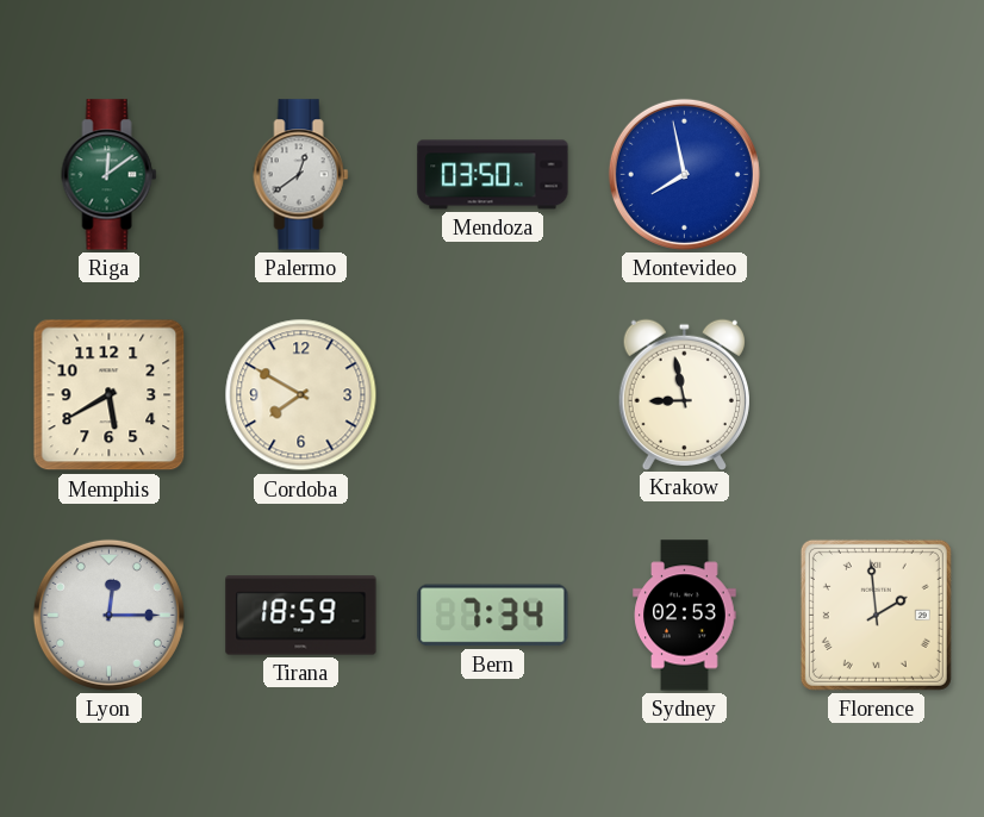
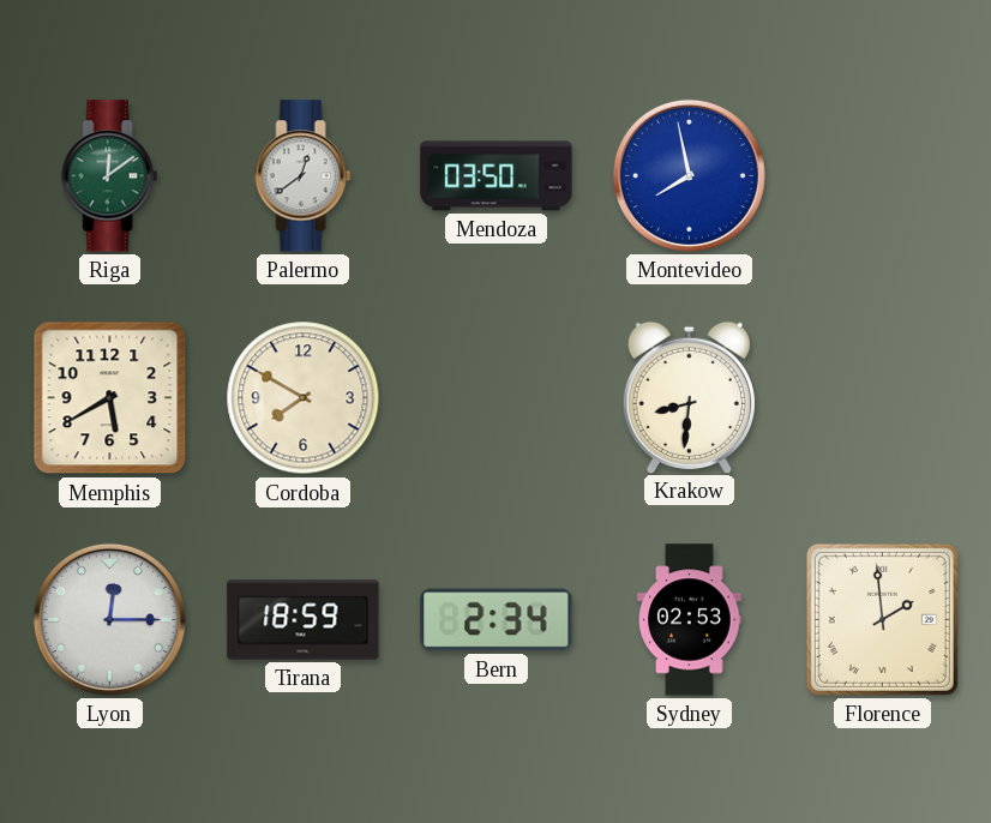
Krakow: 8:58 -> 8:31 (689, 397)
Bern: 7:34 -> 2:34 (497, 620)
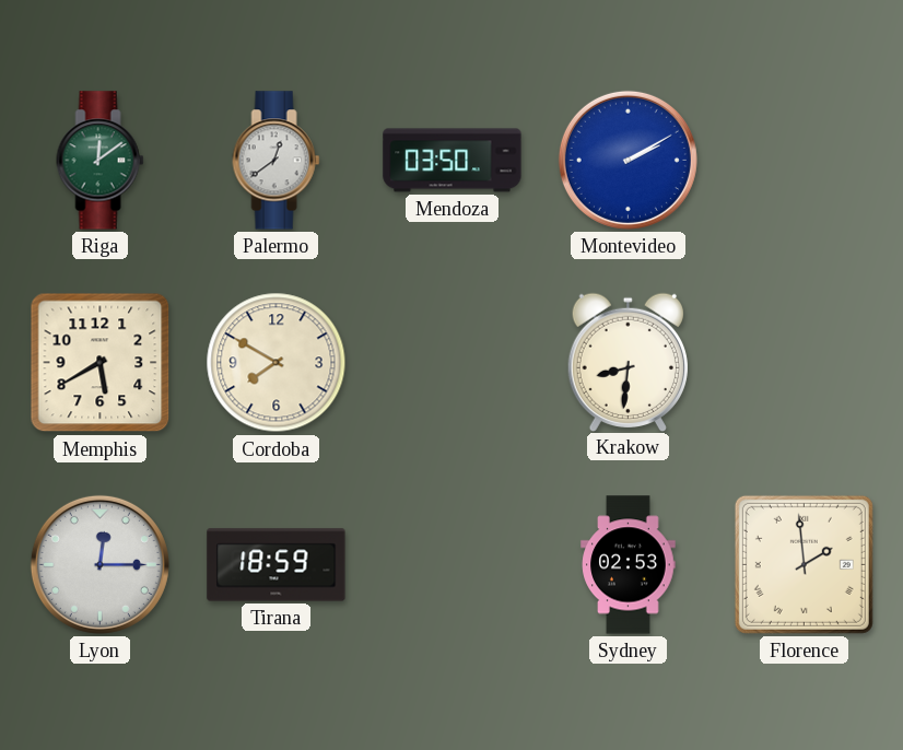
Montevideo: 7:58 -> 2:10 (628, 160)
Bern: 2:34 -> none (497, 620)
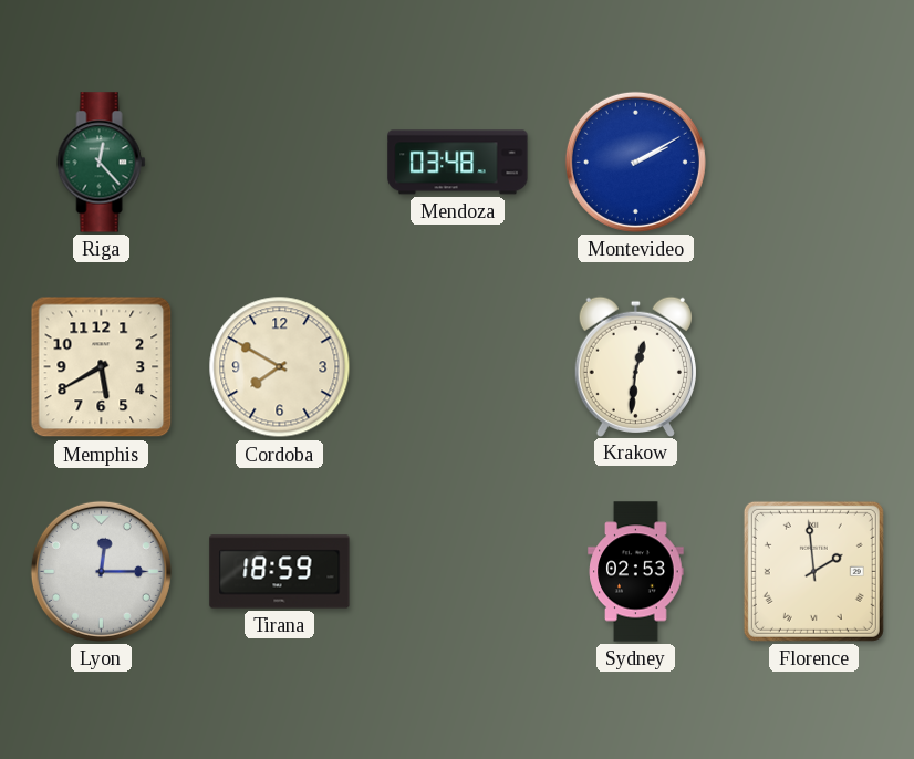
Riga: 12:09 -> 12:23 (102, 163)
Palermo: 12:39 -> none (277, 161)
Mendoza: 03:50 -> 03:48 (458, 163)
Krakow: 8:31 -> 12:31 (635, 366)
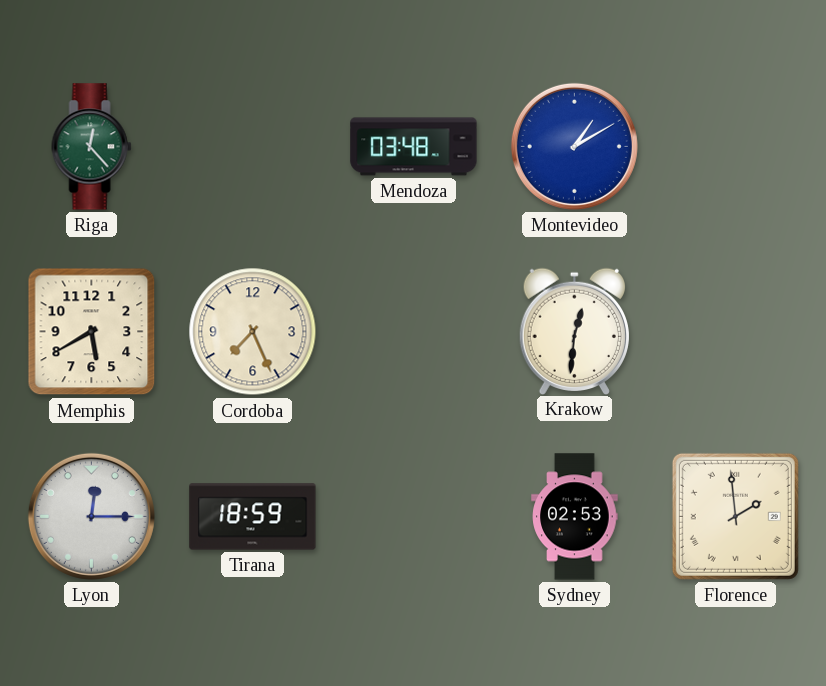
Montevideo: 2:10 -> 1:10 (574, 146)
Cordoba: 7:50 -> 7:26 (253, 332)
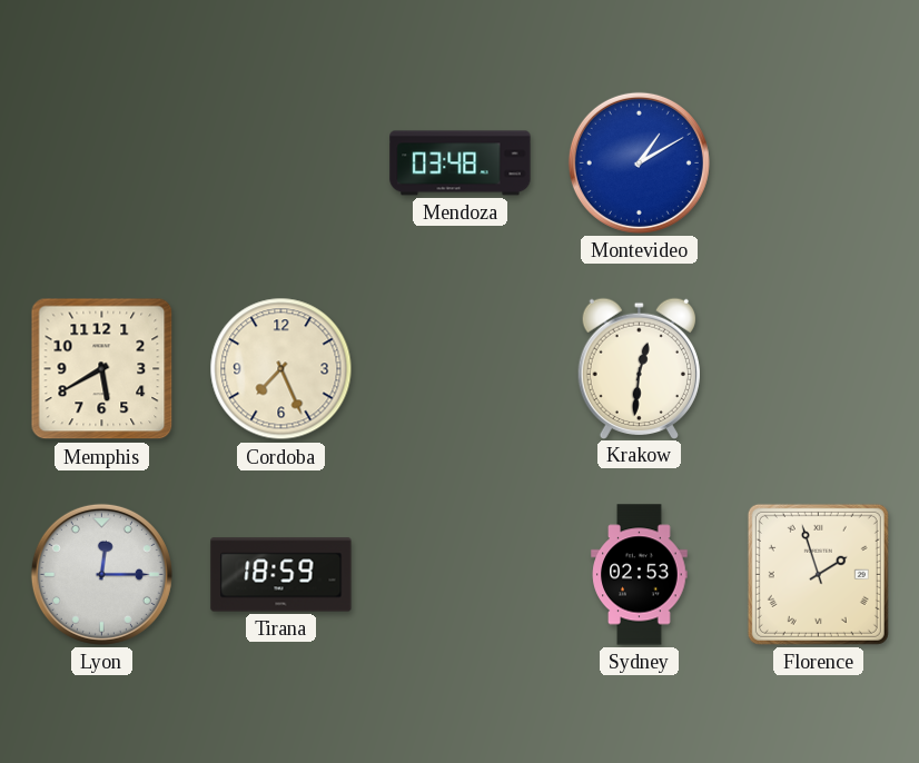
Riga: 12:23 -> none (92, 147)
Florence: 1:59 -> 1:57 (818, 574)
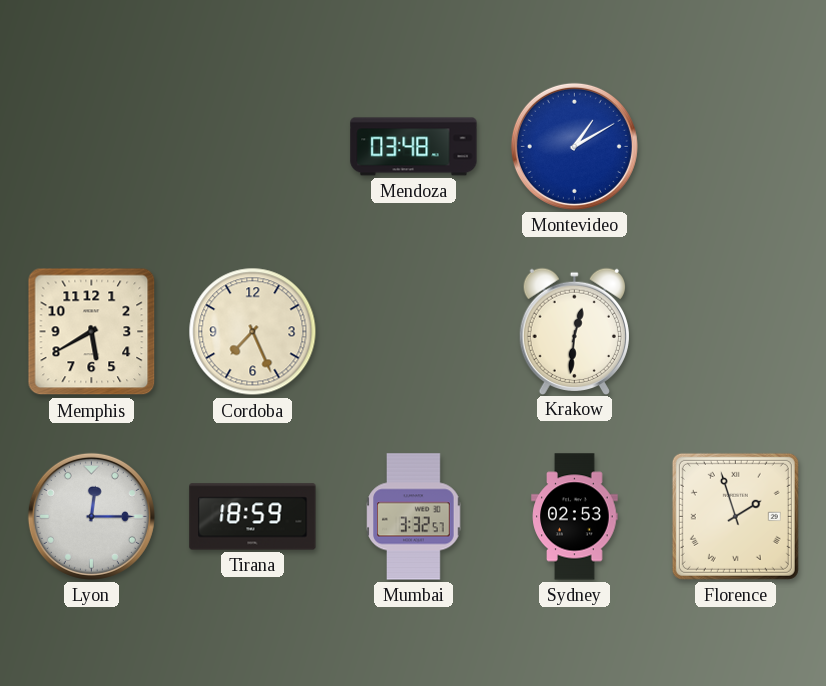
Mumbai: none -> 3:32 (414, 517)
